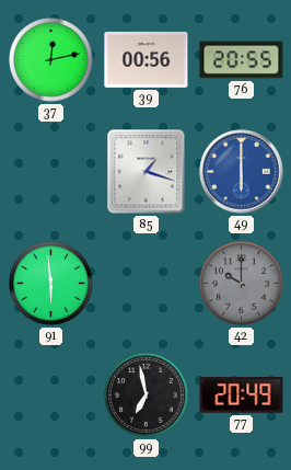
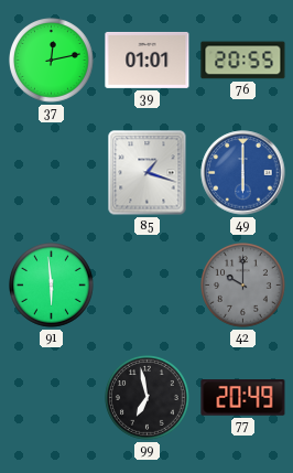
39: 00:56 -> 01:01 (148, 60)
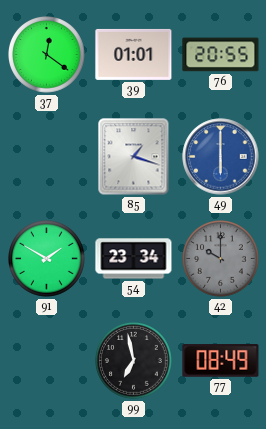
37: 12:13 -> 12:21 (47, 55)
91: 5:59 -> 1:50 (47, 259)
54: none -> 23:34 (134, 259)
77: 20:49 -> 08:49 (221, 361)
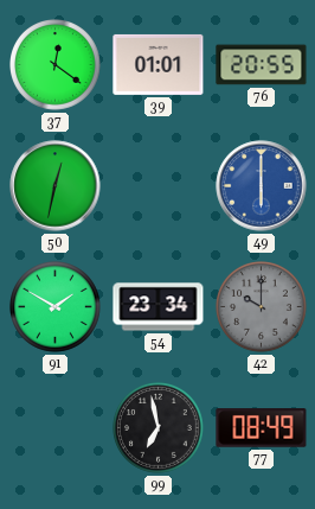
50: none -> 12:32 (56, 186)
85: 1:18 -> none (134, 157)
